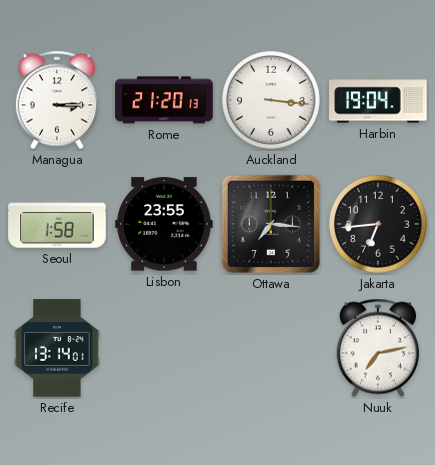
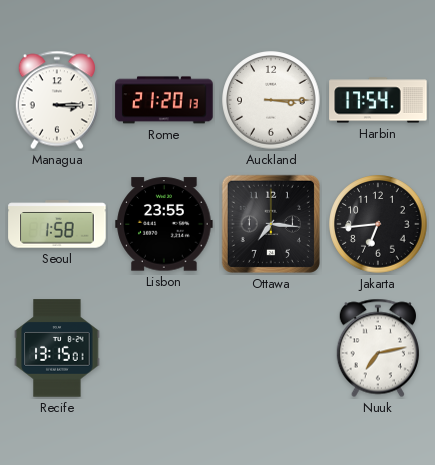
Auckland: 3:16 -> 3:15 (271, 100)
Harbin: 19:04 -> 17:54 (378, 100)
Recife: 13:14 -> 13:15 (57, 348)
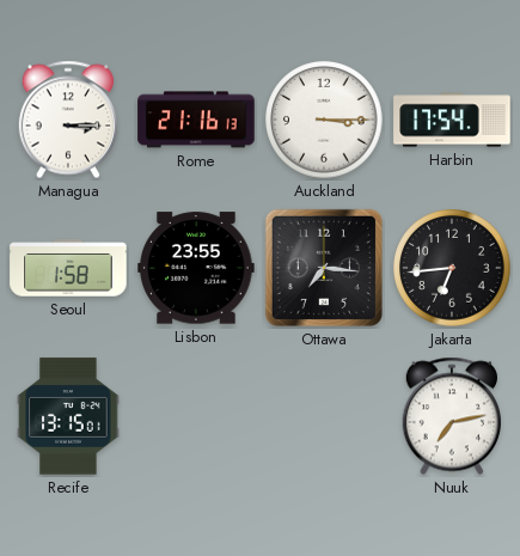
Rome: 21:20 -> 21:16 (196, 120)
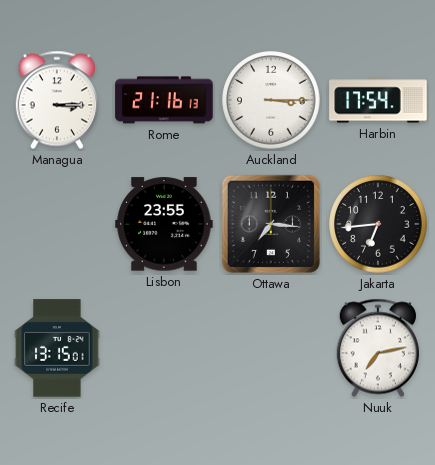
Seoul: 1:58 -> none (68, 268)
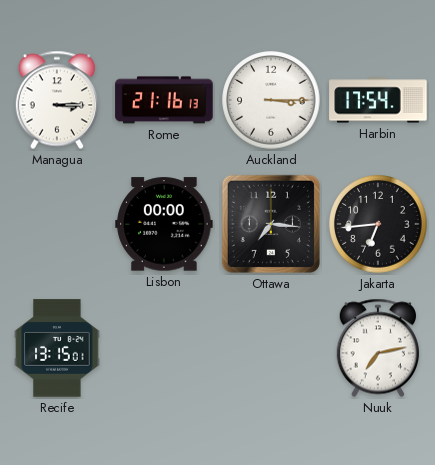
Lisbon: 23:55 -> 00:00 (164, 224)
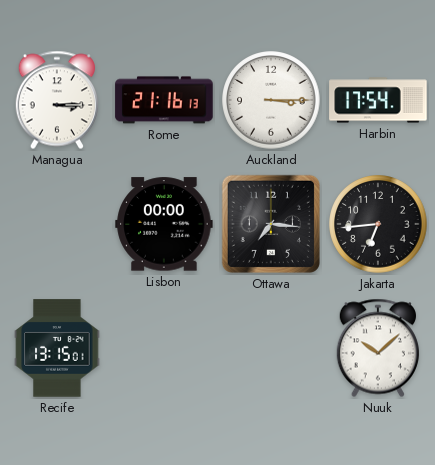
Nuuk: 7:13 -> 10:08 (377, 348)
